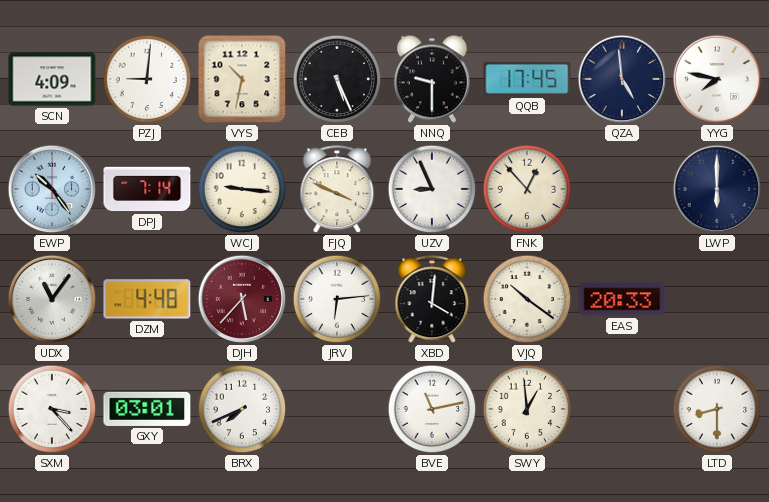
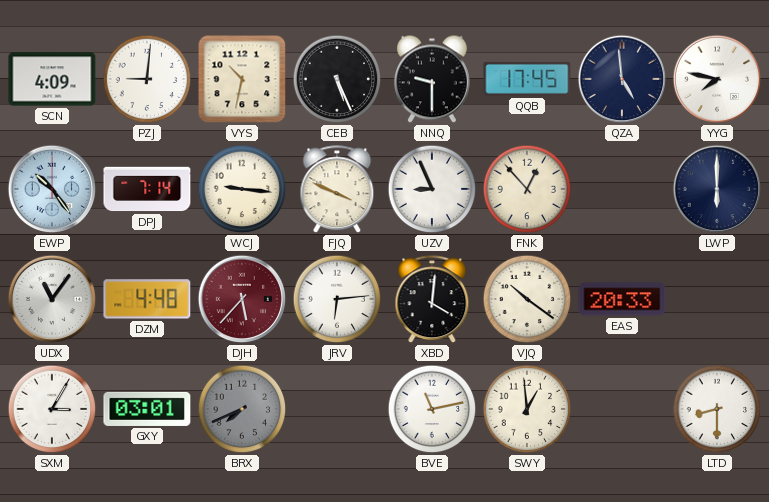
SXM: 3:23 -> 3:05 (52, 409)
BRX dial: white -> grey (242, 409)
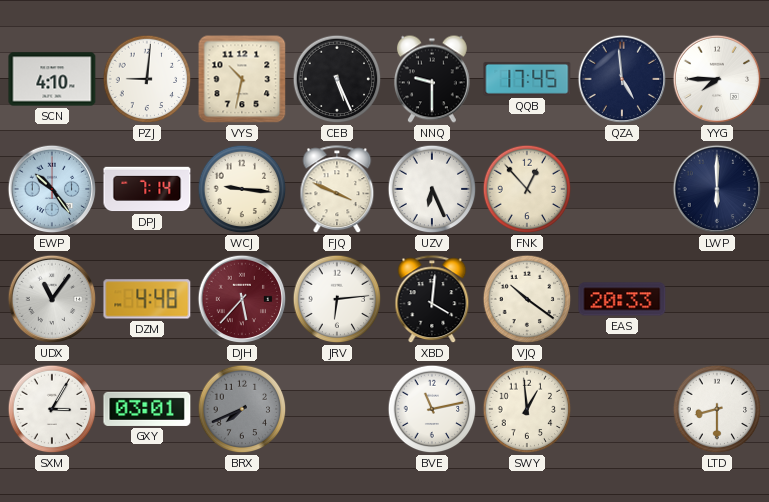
SCN: 4:09 -> 4:10 (52, 79)
YYG: 7:47 -> 7:45 (717, 79)
UZV: 8:56 -> 6:26 (432, 189)
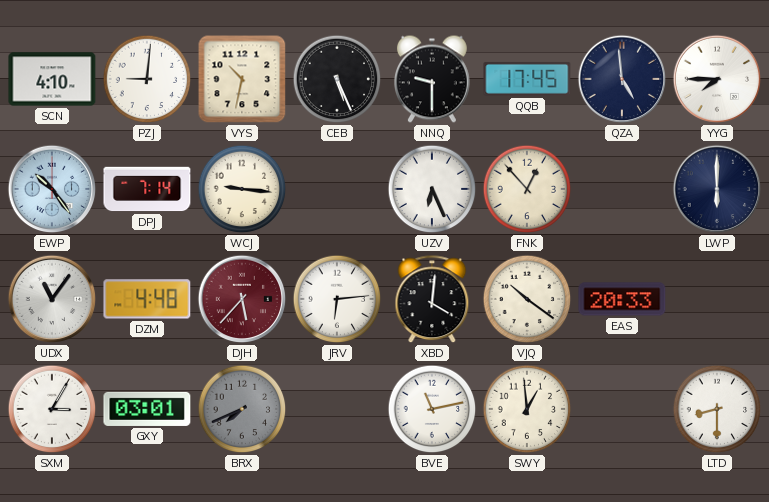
FJQ: 3:49 -> none (337, 190)
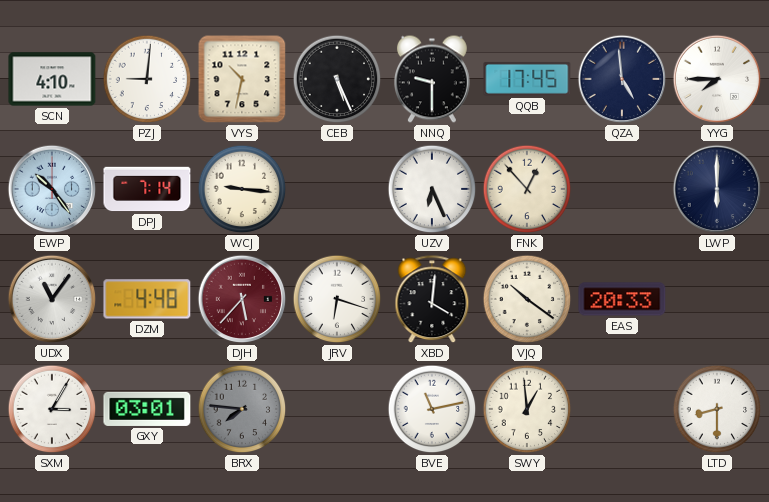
JRV: 6:14 -> 6:18 (337, 299)
BRX: 7:41 -> 7:46 (242, 409)
